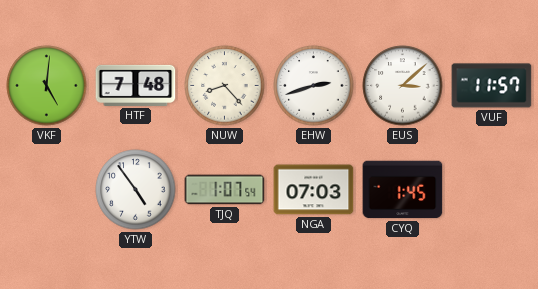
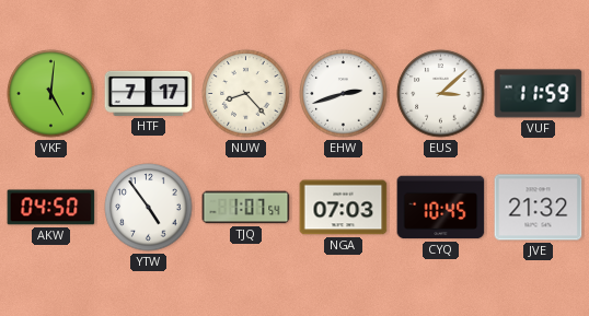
HTF: 7:48 -> 7:17 (149, 93)
VUF: 11:57 -> 11:59 (539, 94)
AKW: none -> 04:50 (51, 208)
CYQ: 1:45 -> 10:45 (441, 208)
JVE: none -> 21:32 (539, 208)
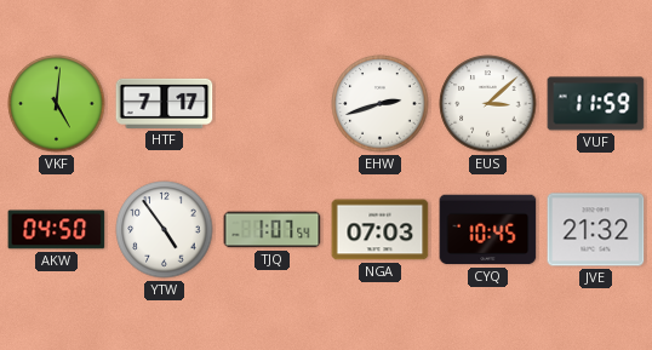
NUW: 8:23 -> none (246, 94)
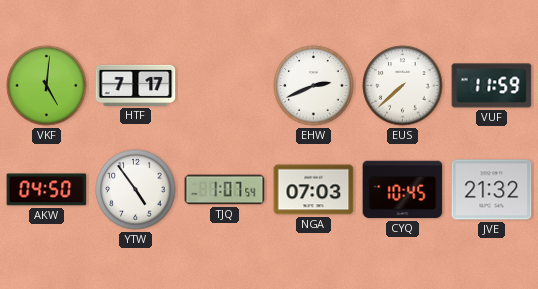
EHW: 2:42 -> 2:41 (314, 86)
EUS: 3:08 -> 7:38 (403, 86)
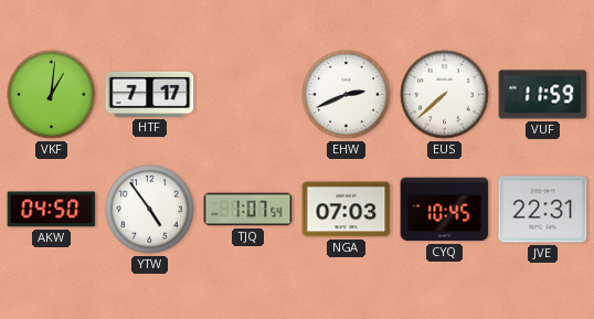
VKF: 5:01 -> 1:01 (52, 95)
JVE: 21:32 -> 22:31 (543, 210)
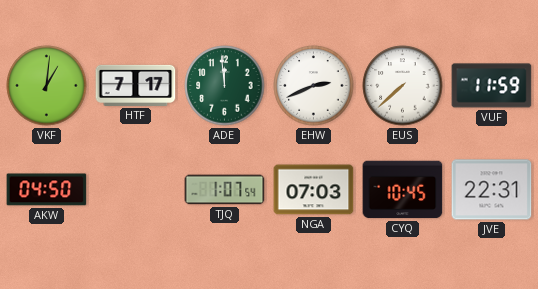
ADE: none -> 11:59 (225, 86)
YTW: 4:54 -> none (150, 210)
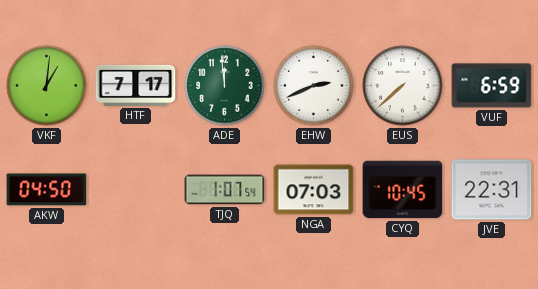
VUF: 11:59 -> 6:59 (492, 86)
